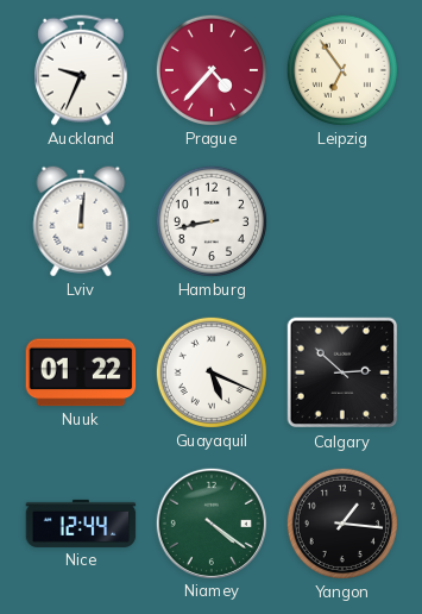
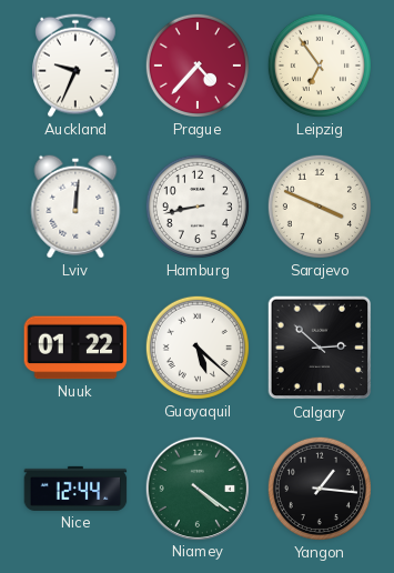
Sarajevo: none -> 3:49 (320, 207)
Guayaquil: 5:19 -> 5:22 (198, 348)
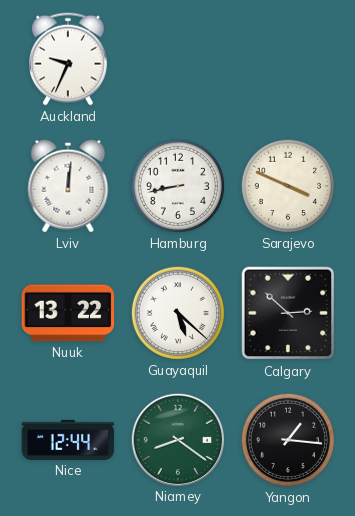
Prague: 4:37 -> none (198, 66)
Leipzig: 6:54 -> none (320, 66)
Nuuk: 01:22 -> 13:22 (68, 313)
Niamey: 4:21 -> 8:21 (177, 439)
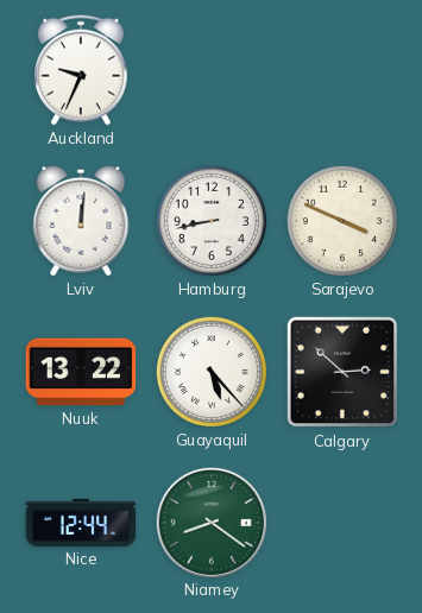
Guayaquil: 5:22 -> 5:23 (212, 372)
Yangon: 1:16 -> none (288, 440)
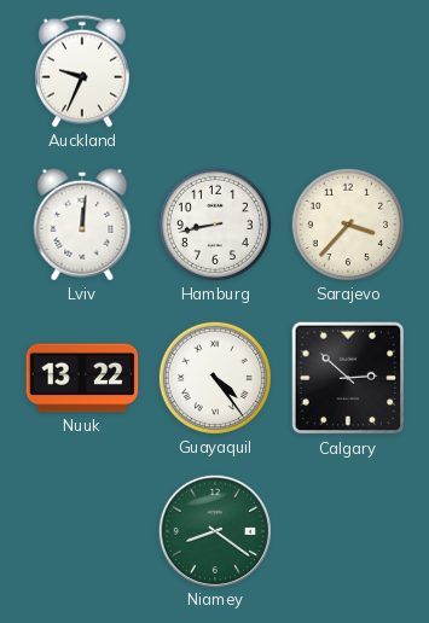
Sarajevo: 3:49 -> 3:37 (348, 225)
Guayaquil: 5:23 -> 4:24 (215, 378)
Nice: 12:44 -> none (81, 523)
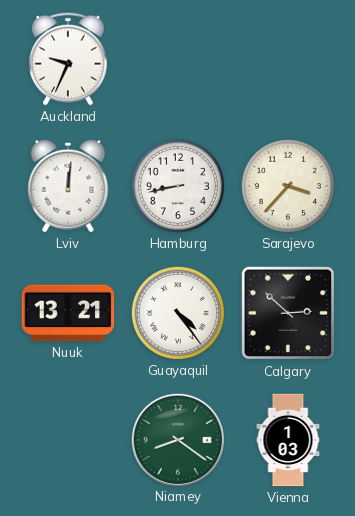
Nuuk: 13:22 -> 13:21 (68, 313)
Vienna: none -> 1:03 (288, 440)
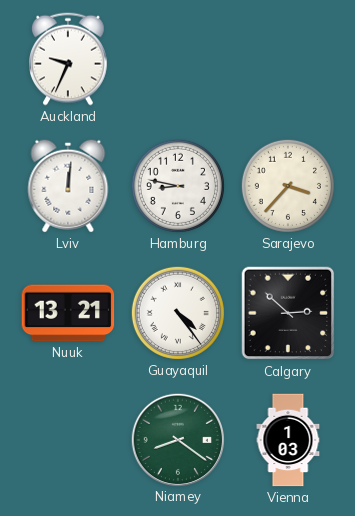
Hamburg: 8:43 -> 8:47 (178, 186)
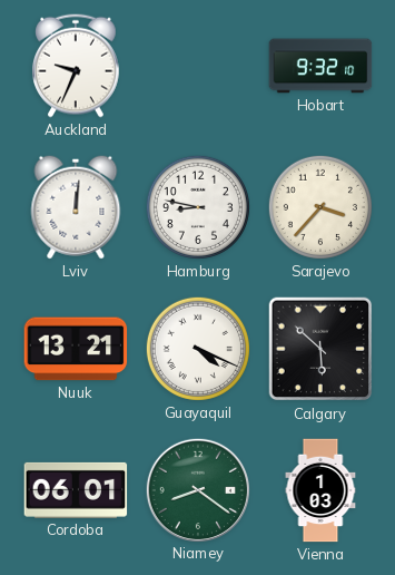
Hobart: none -> 9:32 (320, 66)
Guayaquil: 4:24 -> 4:19 (198, 349)
Calgary: 2:52 -> 5:52 (320, 349)
Cordoba: none -> 06:01 (76, 490)
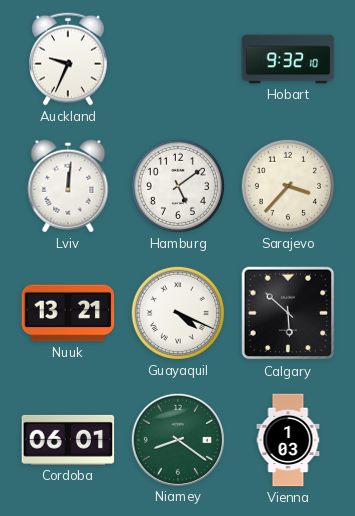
Hamburg: 8:47 -> 5:09 (178, 186)
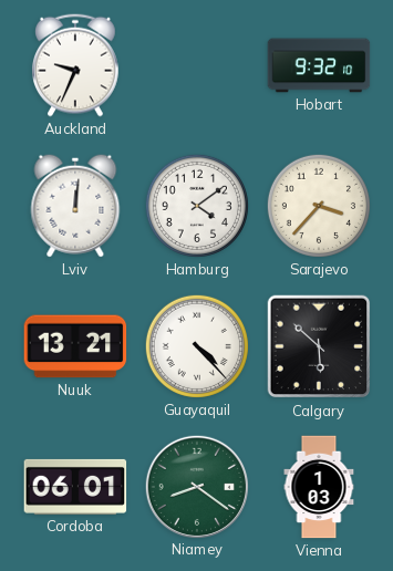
Hamburg: 5:09 -> 4:09 (197, 206)
Guayaquil: 4:19 -> 4:23 (197, 346)
